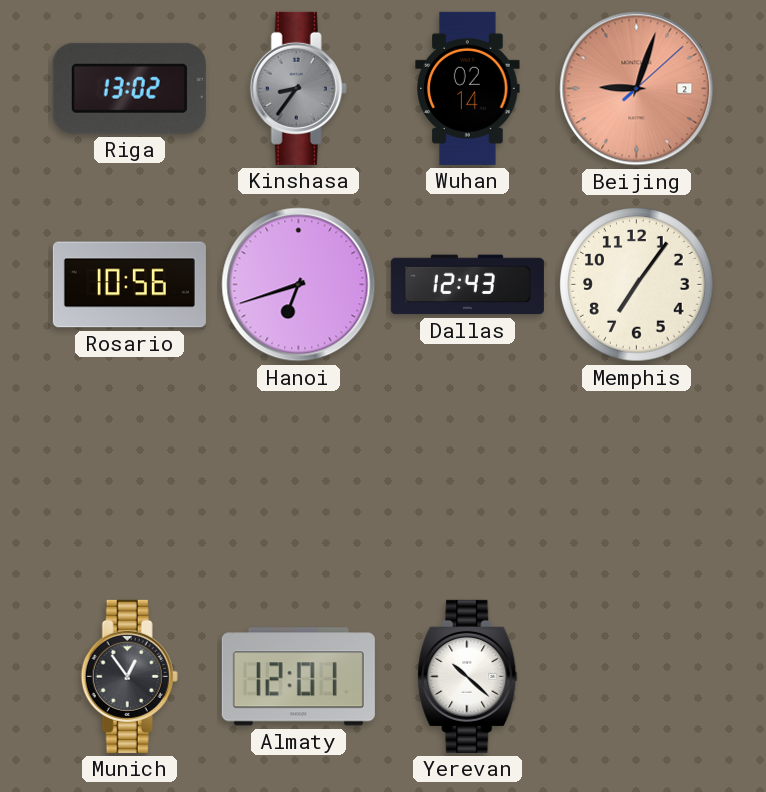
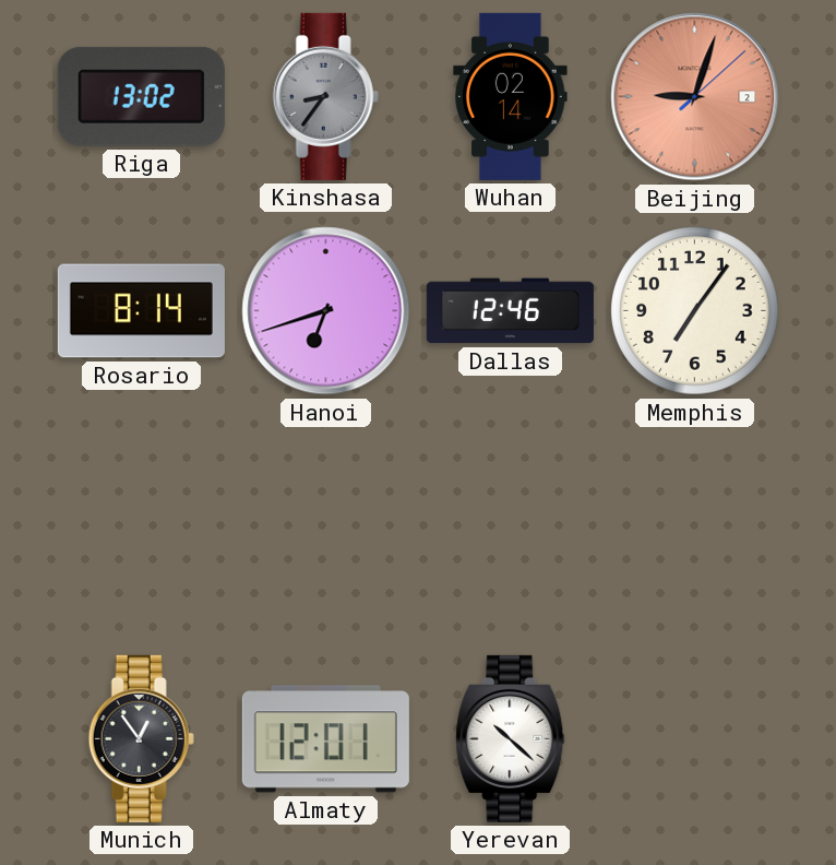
Rosario: 10:56 -> 8:14 (141, 311)
Dallas: 12:43 -> 12:46 (510, 311)
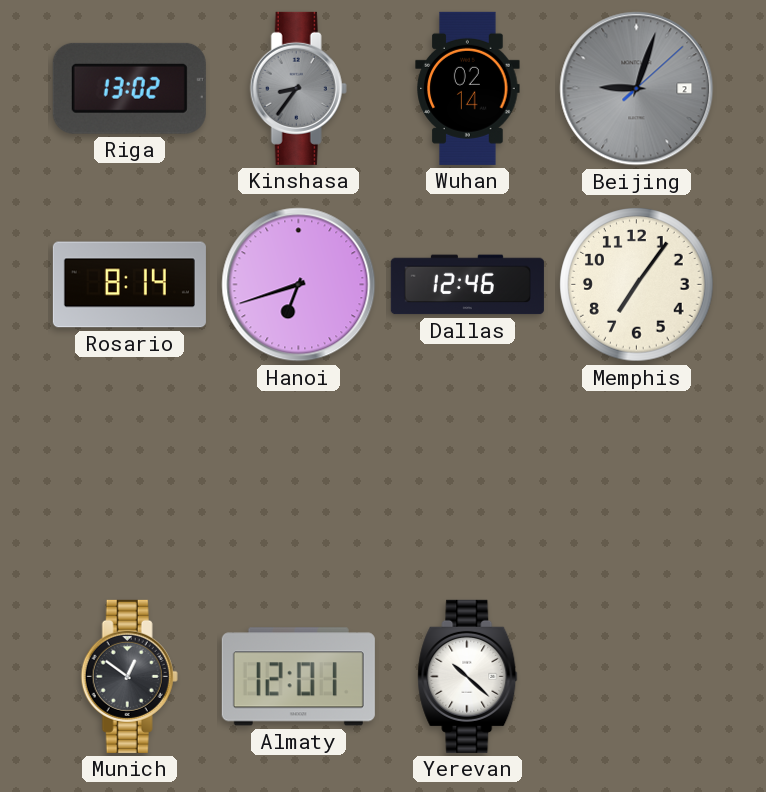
Beijing dial: salmon -> grey (637, 89)
Munich: 12:54 -> 12:51 (129, 676)
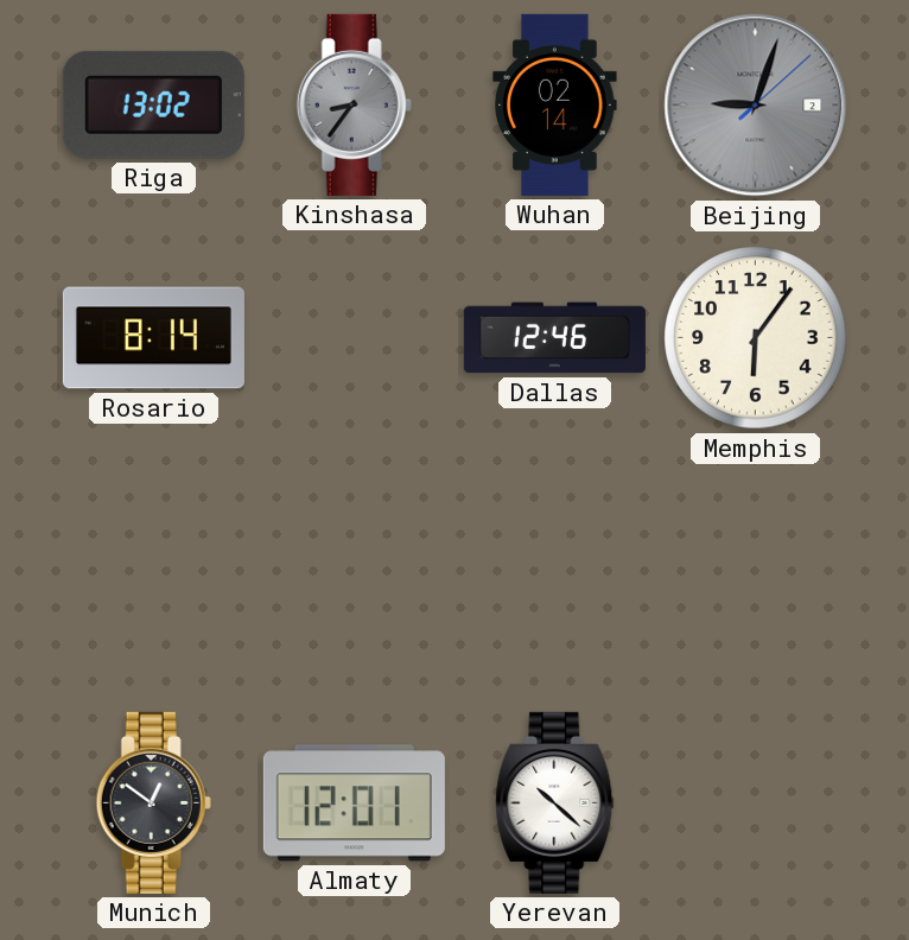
Hanoi: 6:42 -> none (299, 285)
Memphis: 7:06 -> 6:06 (756, 338)
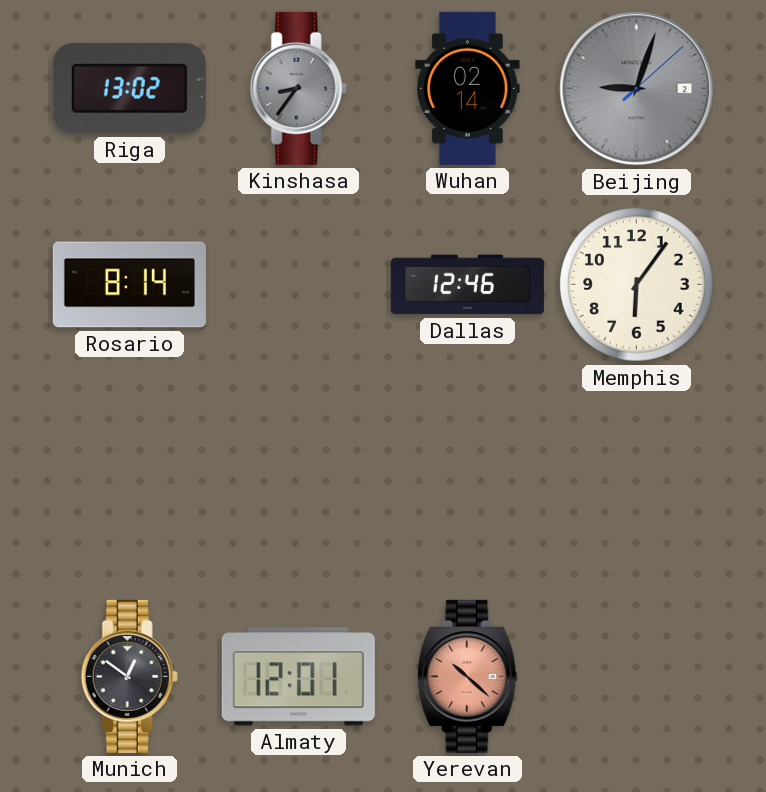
Yerevan dial: white -> salmon (468, 676)
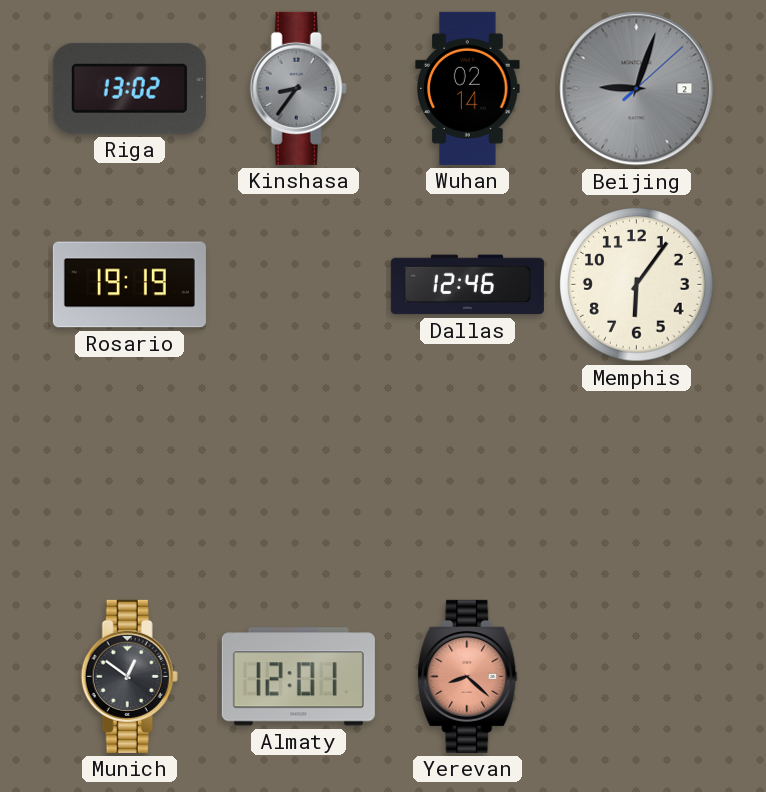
Rosario: 8:14 -> 19:19 (129, 285)
Yerevan: 10:22 -> 8:22 (468, 676)
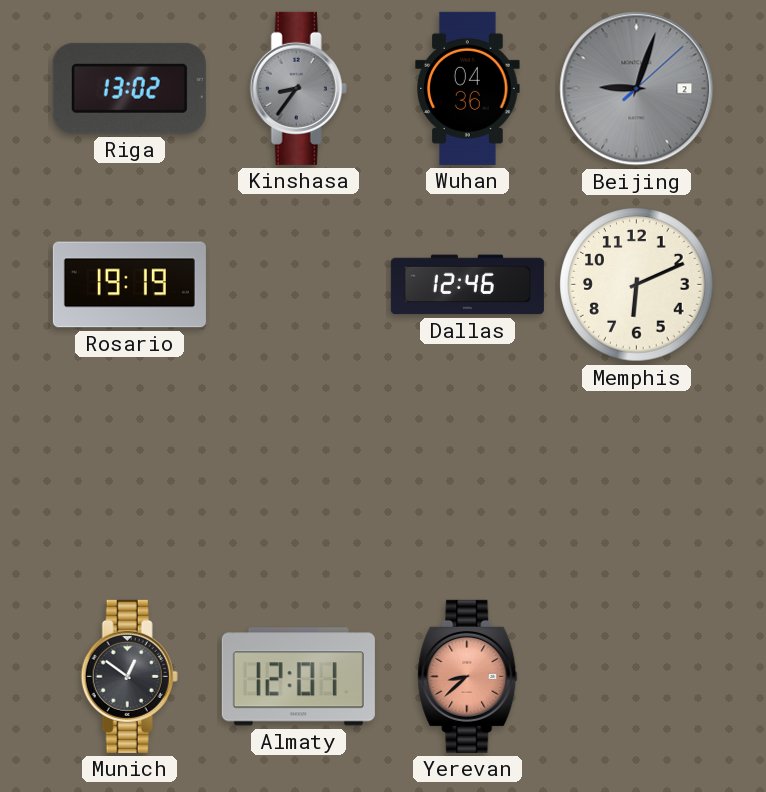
Wuhan: 02:14 -> 04:36 (468, 88)
Memphis: 6:06 -> 6:11 (637, 285)
Yerevan: 8:22 -> 8:38 (468, 676)
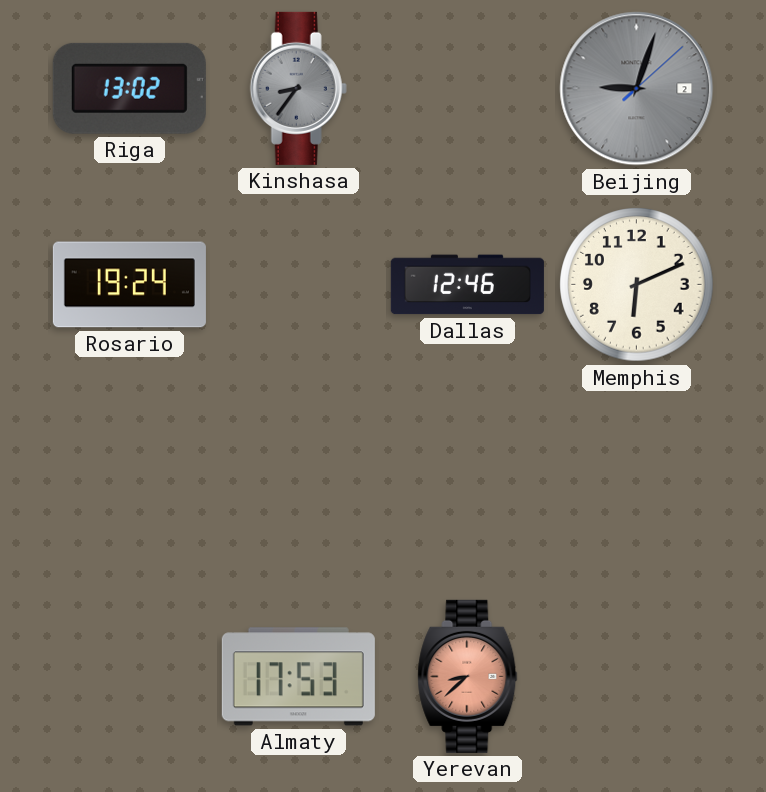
Wuhan: 04:36 -> none (468, 88)
Rosario: 19:19 -> 19:24 (129, 285)
Munich: 12:51 -> none (129, 676)
Almaty: 12:01 -> 17:53 (298, 677)
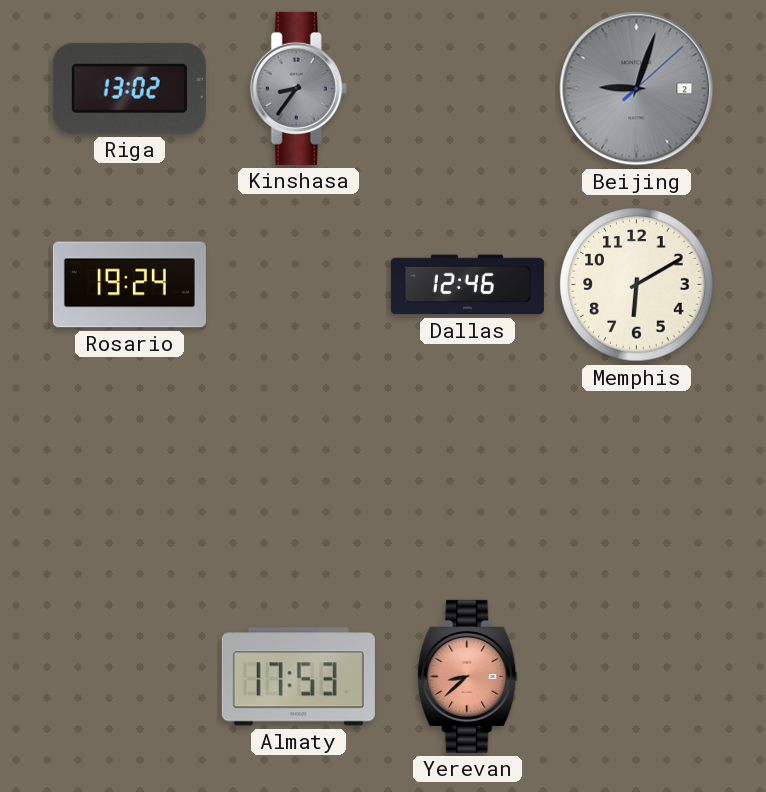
Memphis: 6:11 -> 6:10 (637, 285)
